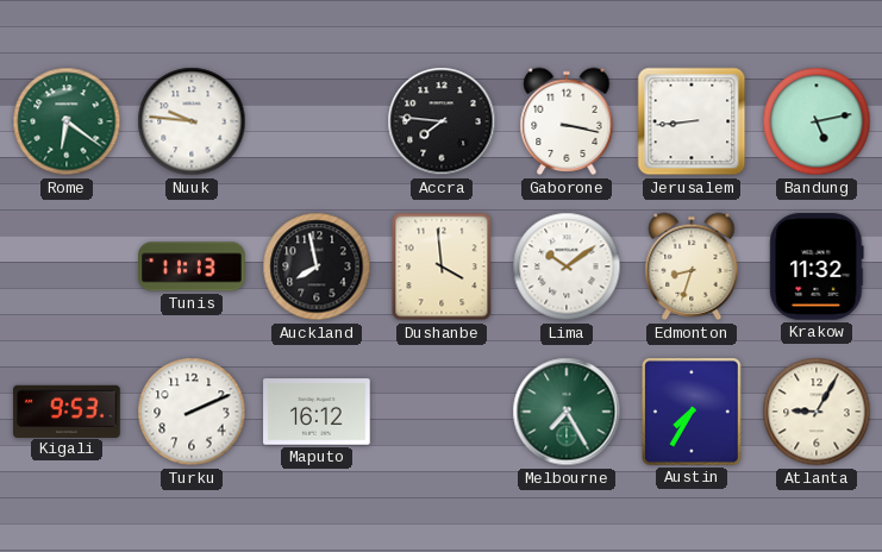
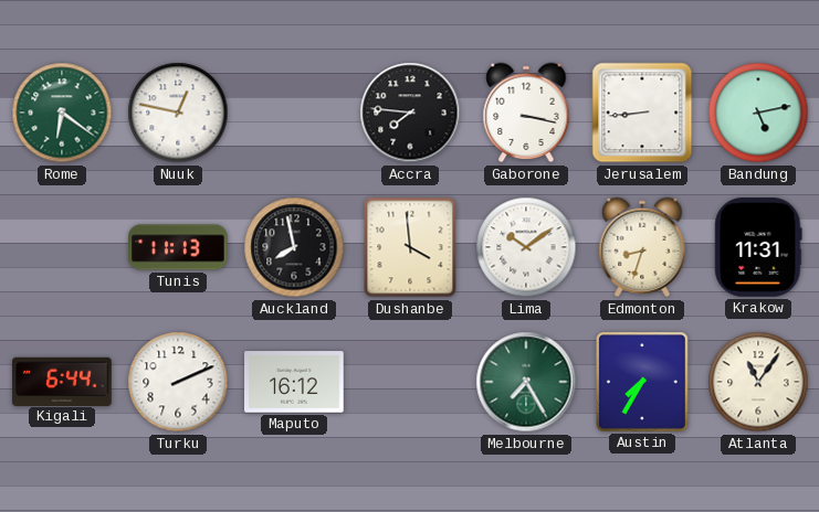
Nuuk: 9:46 -> 12:47 (178, 113)
Krakow: 11:32 -> 11:31 (758, 247)
Kigali: 9:53 -> 6:44 (62, 381)
Atlanta: 9:05 -> 11:06 (758, 382)
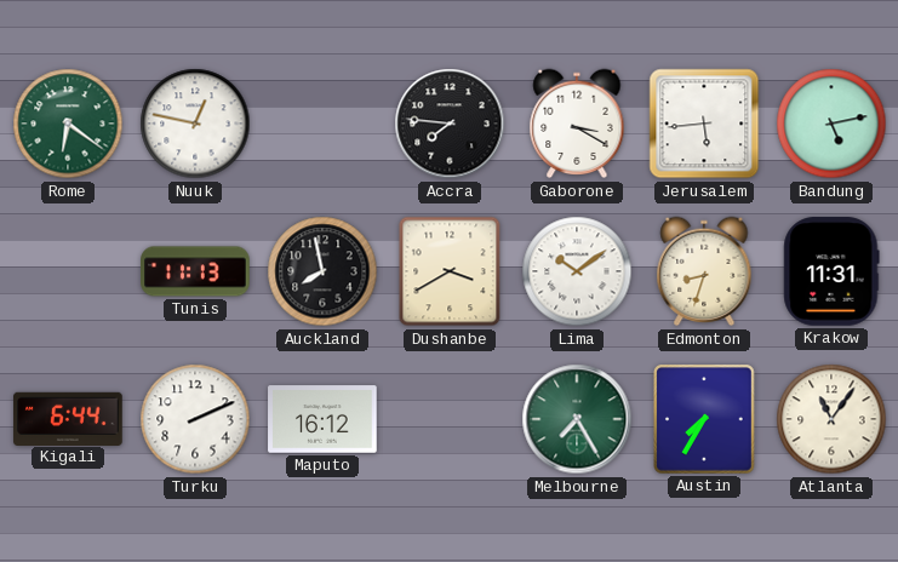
Gaborone: 3:17 -> 3:20 (577, 124)
Jerusalem: 8:44 -> 5:44 (704, 124)
Dushanbe: 3:59 -> 3:40 (450, 271)
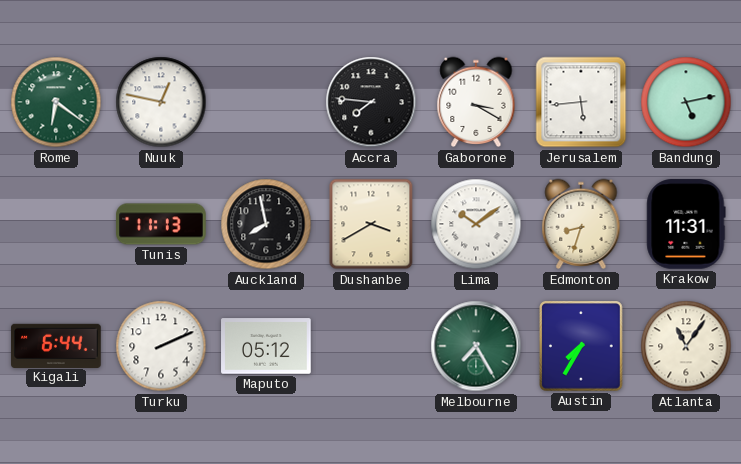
Maputo: 16:12 -> 05:12 (266, 346)
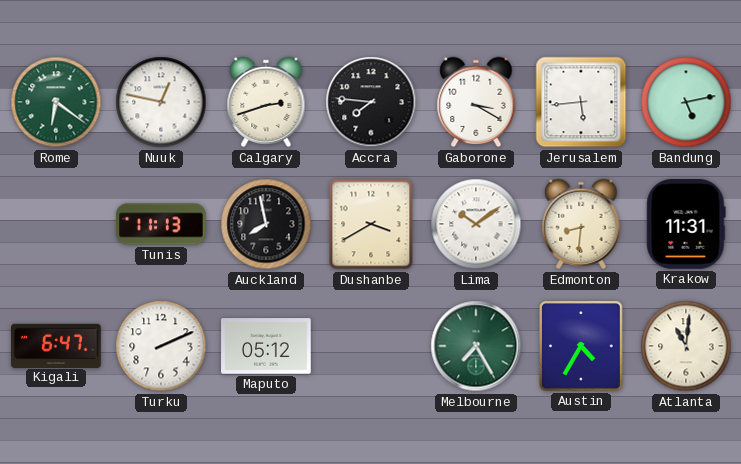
Calgary: none -> 2:42 (266, 102)
Edmonton: 8:33 -> 8:31 (581, 224)
Kigali: 6:44 -> 6:47 (56, 345)
Austin: 7:35 -> 4:35 (582, 347)
Atlanta: 11:06 -> 11:01 (686, 346)
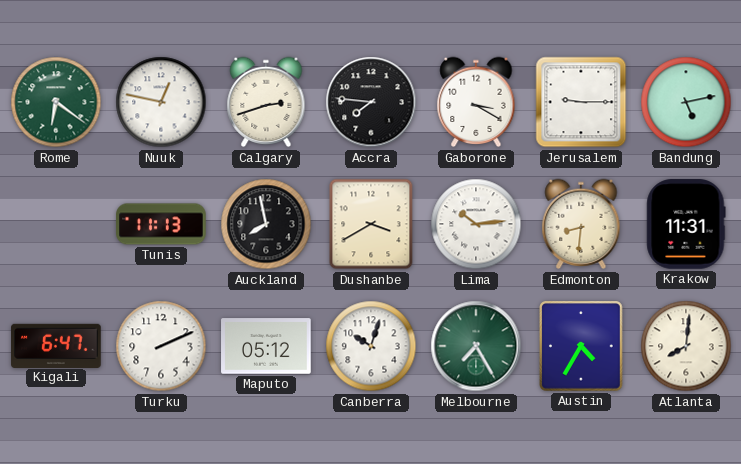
Jerusalem: 5:44 -> 9:15 (581, 102)
Lima: 10:09 -> 10:14 (476, 224)
Canberra: none -> 10:03 (371, 346)
Atlanta: 11:01 -> 8:01 (686, 346)
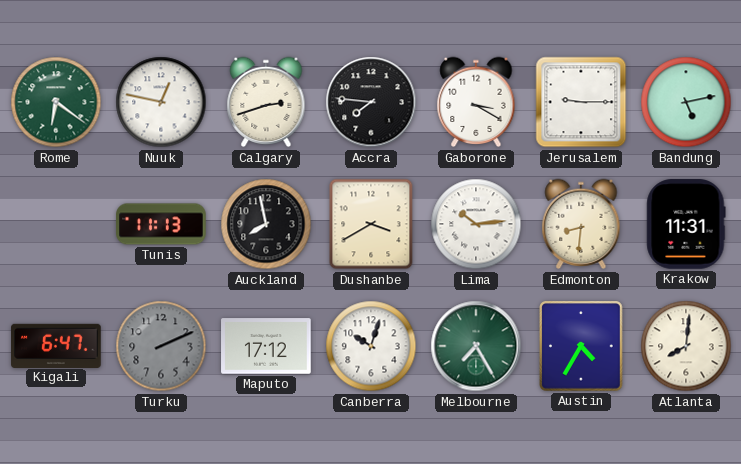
Turku dial: white -> grey (161, 346)
Maputo: 05:12 -> 17:12 (266, 346)
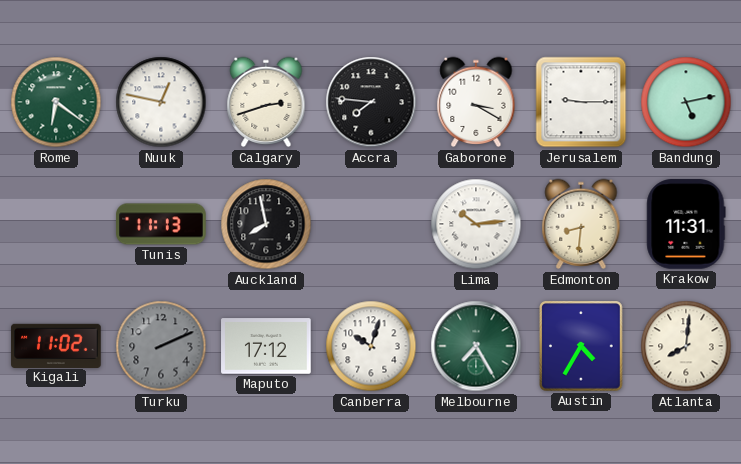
Dushanbe: 3:40 -> none (371, 224)
Kigali: 6:47 -> 11:02 (56, 345)
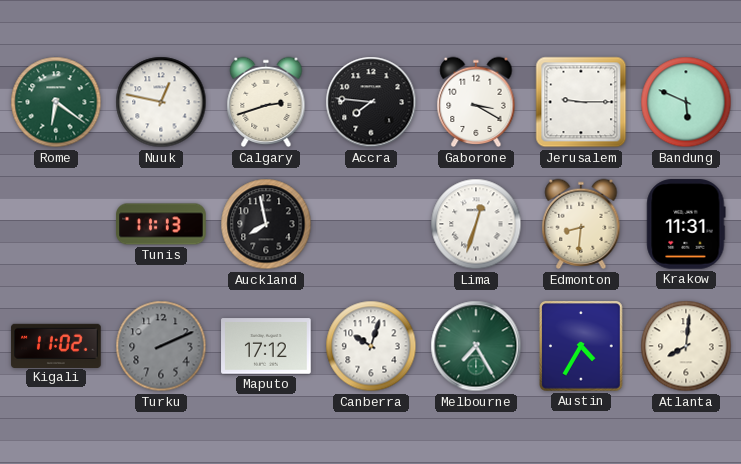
Bandung: 5:13 -> 5:49 (686, 102)
Lima: 10:14 -> 12:33 (476, 224)
